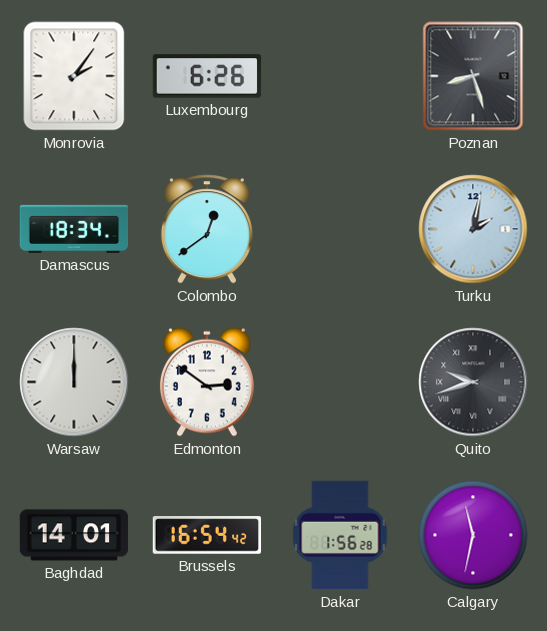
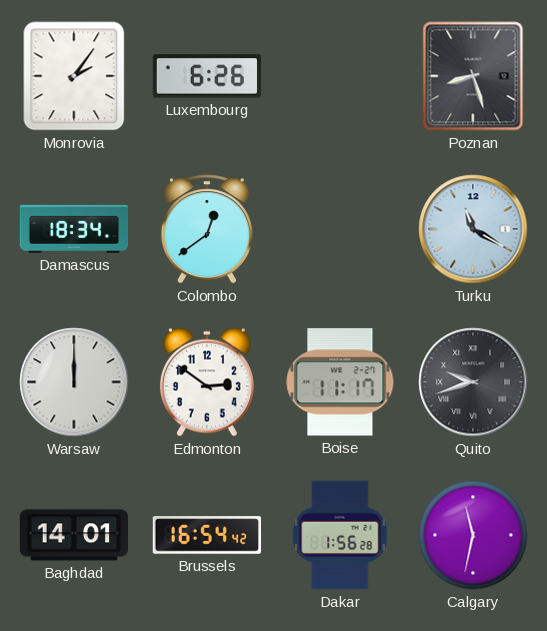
Turku: 2:02 -> 11:20 (473, 229)
Boise: none -> 11:17 (340, 382)
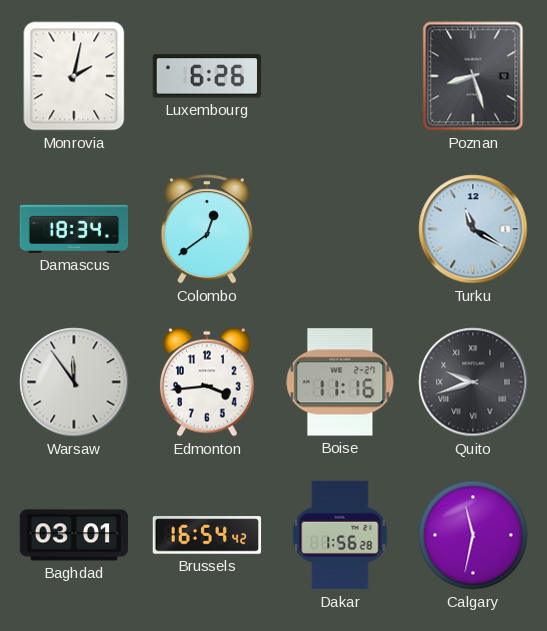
Monrovia: 2:06 -> 2:02 (74, 76)
Warsaw: 12:00 -> 11:54 (74, 382)
Edmonton: 2:51 -> 3:44 (207, 382)
Boise: 11:17 -> 11:16 (340, 382)
Baghdad: 14:01 -> 03:01 (74, 535)
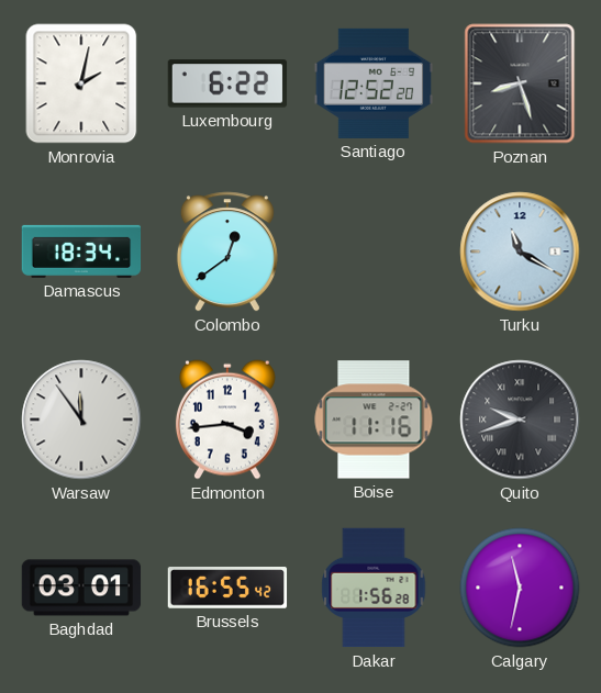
Luxembourg: 6:26 -> 6:22 (227, 83)
Santiago: none -> 12:52 (374, 83)
Brussels: 16:54 -> 16:55 (227, 588)
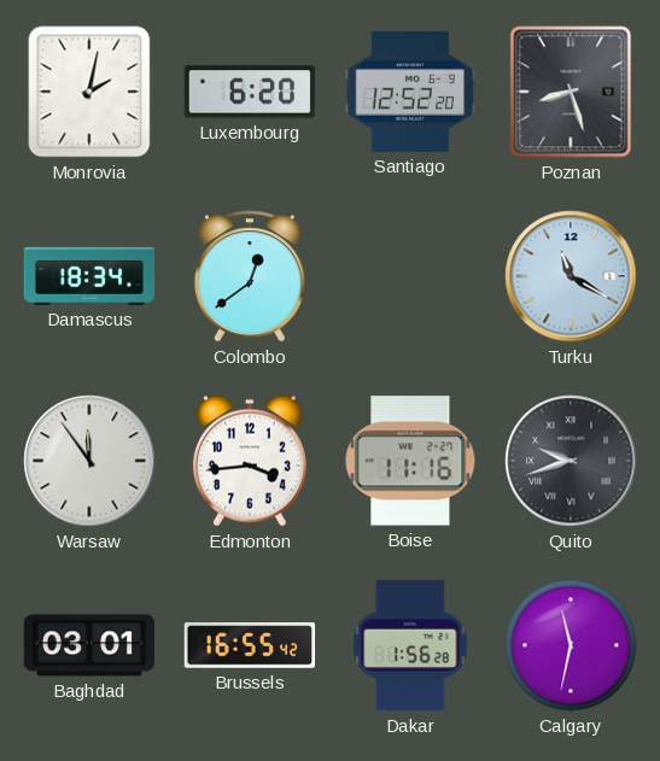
Luxembourg: 6:22 -> 6:20 (250, 92)
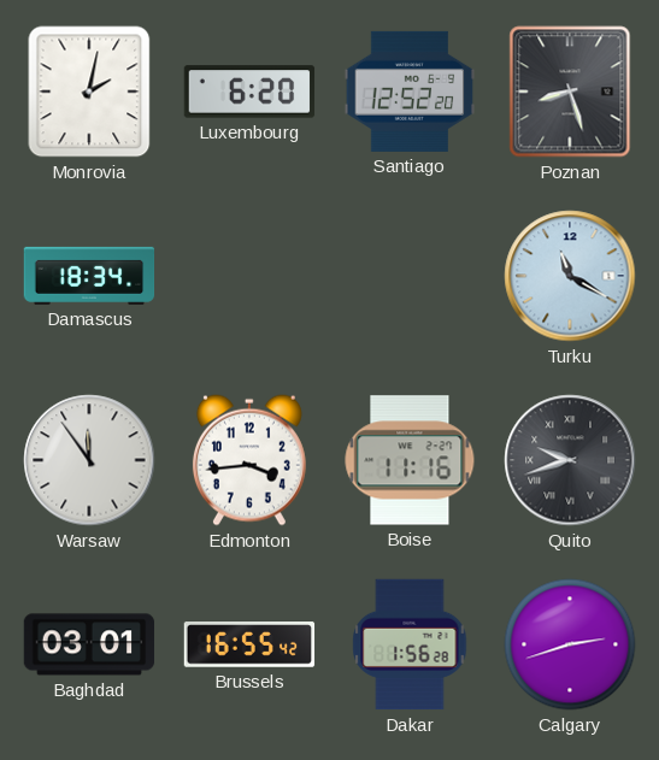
Colombo: 12:39 -> none (250, 276)
Calgary: 11:32 -> 2:42 (570, 644)
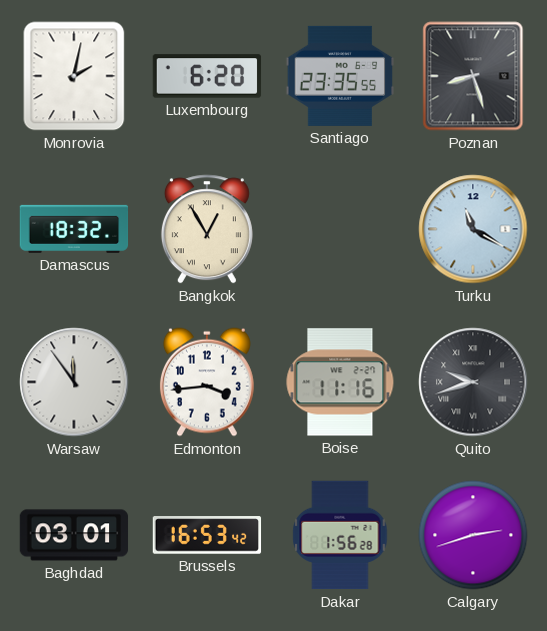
Santiago: 12:52 -> 23:35 (340, 76)
Damascus: 18:34 -> 18:32 (74, 229)
Bangkok: none -> 12:55 (207, 229)
Brussels: 16:55 -> 16:53 (207, 535)
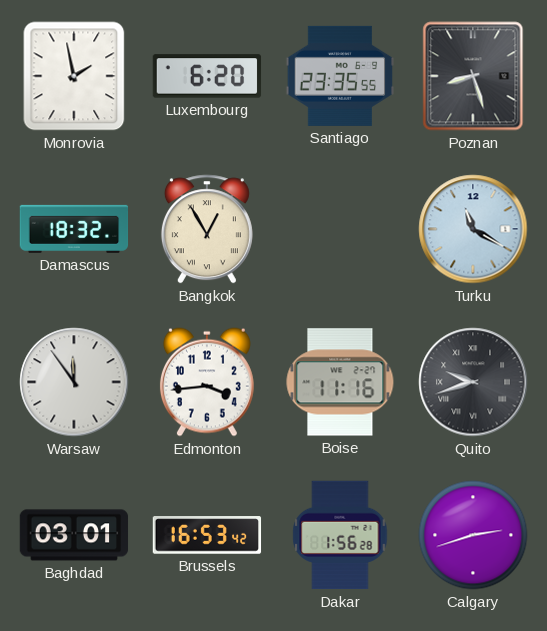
Monrovia: 2:02 -> 1:58 (74, 76)
